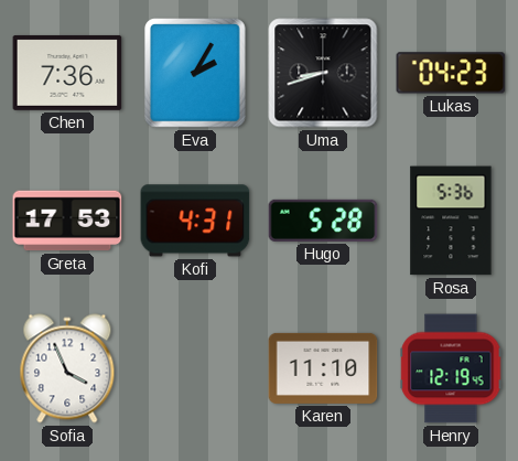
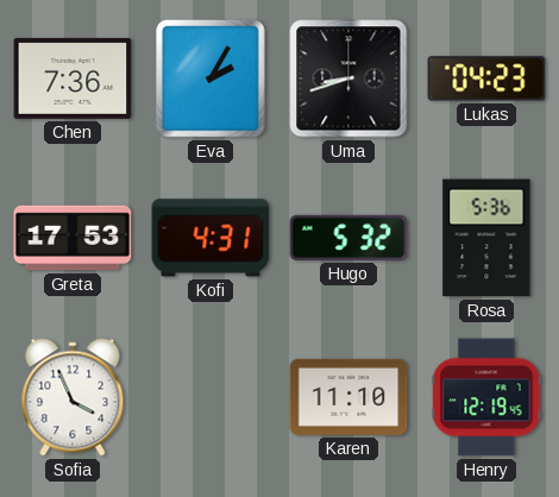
Hugo: 5:28 -> 5:32 (348, 238)
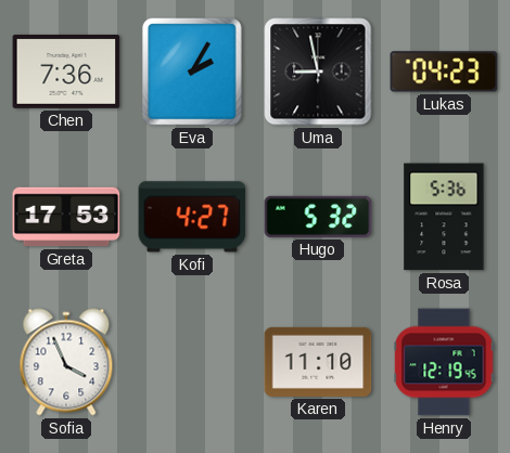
Uma: 8:42 -> 8:58 (318, 72)
Kofi: 4:31 -> 4:27 (192, 217)
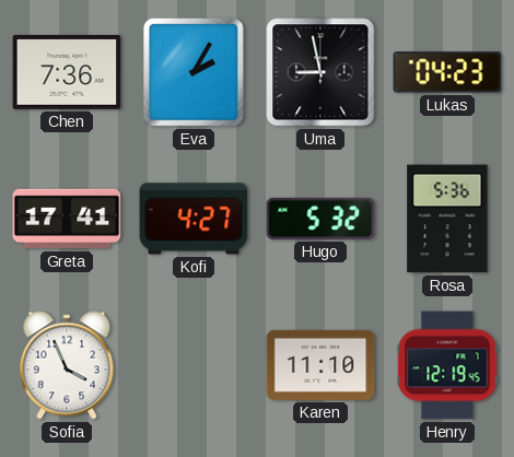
Greta: 17:53 -> 17:41 (67, 219)
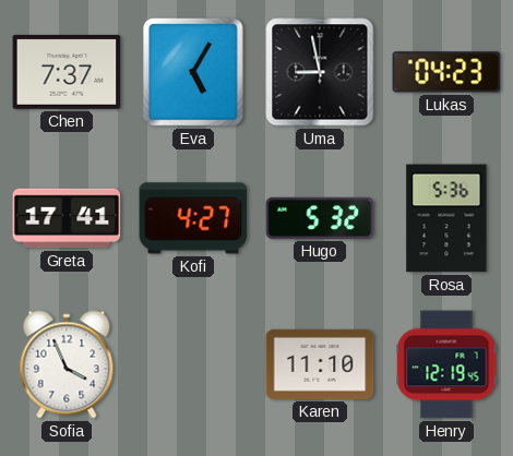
Chen: 7:36 -> 7:37 (67, 72)
Eva: 2:05 -> 5:05 (194, 72)
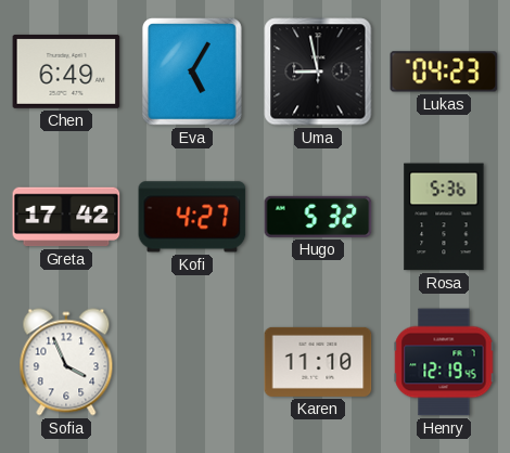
Chen: 7:37 -> 6:49 (66, 72)
Greta: 17:41 -> 17:42 (66, 217)
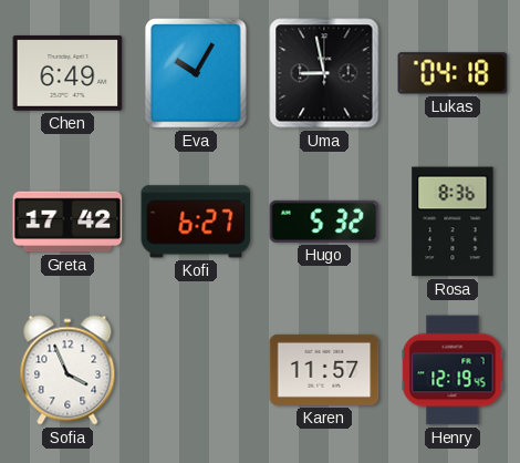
Eva: 5:05 -> 10:05 (197, 73)
Lukas: 04:23 -> 04:18 (453, 73)
Kofi: 4:27 -> 6:27 (196, 222)
Rosa: 5:36 -> 8:36 (453, 222)
Karen: 11:10 -> 11:57 (324, 370)
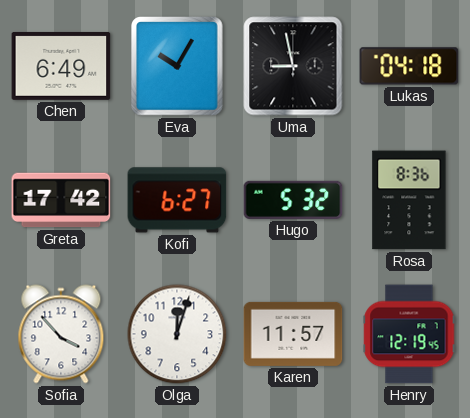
Sofia: 3:56 -> 3:53 (61, 334)
Olga: none -> 12:03 (177, 334)
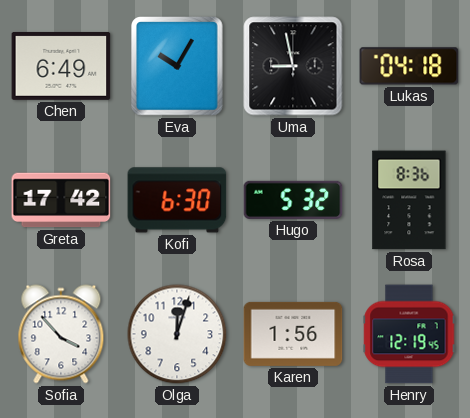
Kofi: 6:27 -> 6:30 (177, 200)
Karen: 11:57 -> 1:56 (293, 334)
